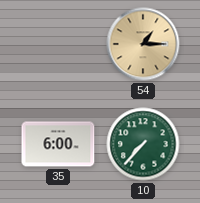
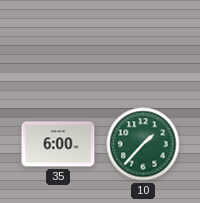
54: 1:15 -> none (143, 44)
10: 7:37 -> 1:37 (143, 144)
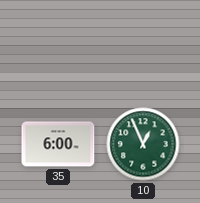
10: 1:37 -> 12:56 (143, 144)
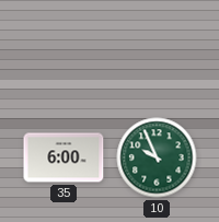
10: 12:56 -> 9:56 (157, 157)
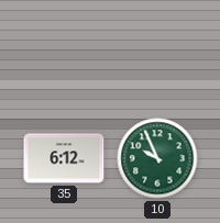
35: 6:00 -> 6:12 (64, 158)
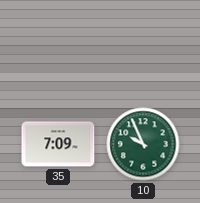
35: 6:12 -> 7:09 (58, 144)
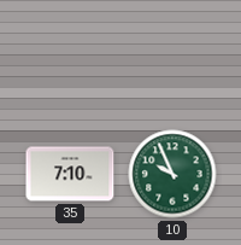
35: 7:09 -> 7:10 (70, 174)
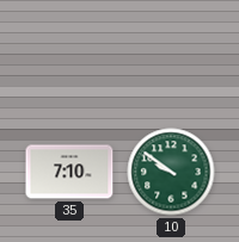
10: 9:56 -> 9:51 (171, 172)
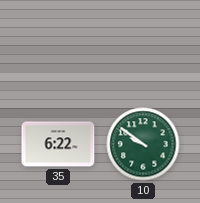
35: 7:10 -> 6:22 (58, 144)
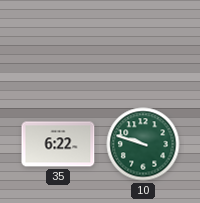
10: 9:51 -> 9:48 (143, 144)
